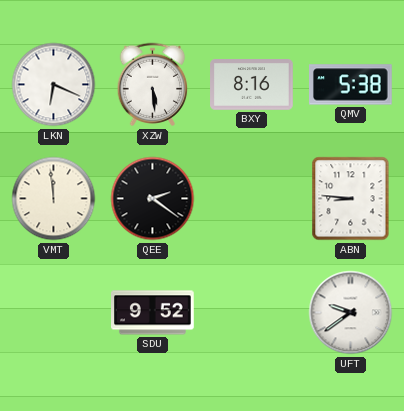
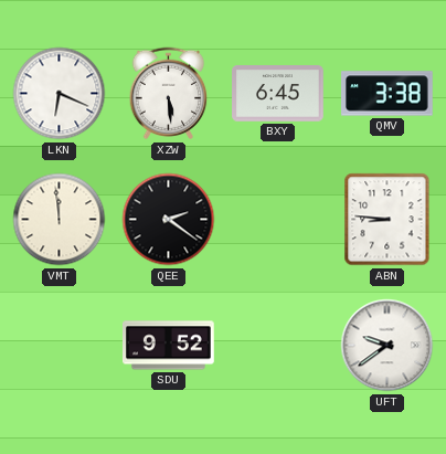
BXY: 8:16 -> 6:45 (278, 94)
QMV: 5:38 -> 3:38 (387, 94)
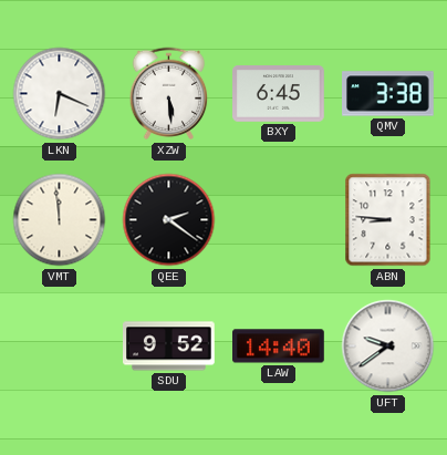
LAW: none -> 14:40 (279, 347)
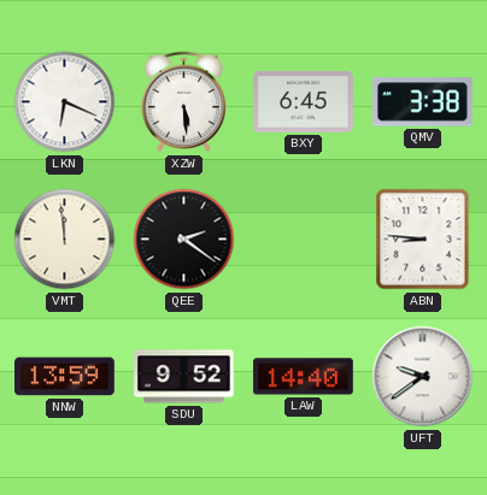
NNW: none -> 13:59 (65, 377)
